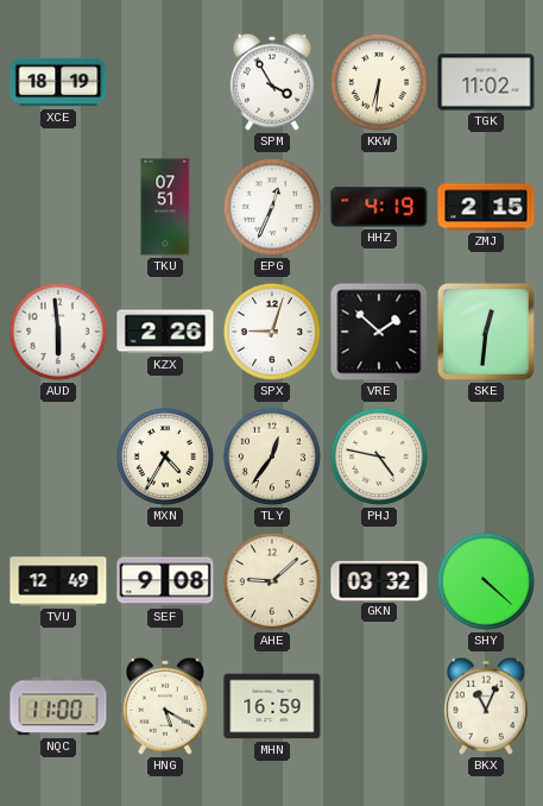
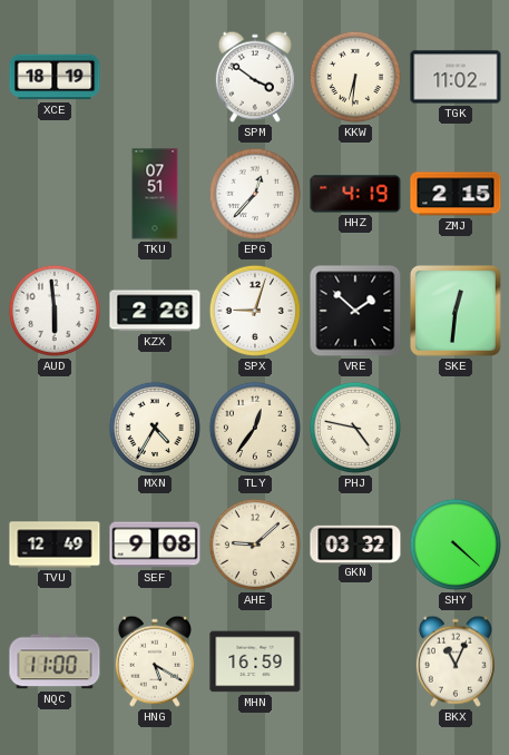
SPM: 3:55 -> 3:51 (255, 77)
EPG: 12:34 -> 12:37 (255, 194)
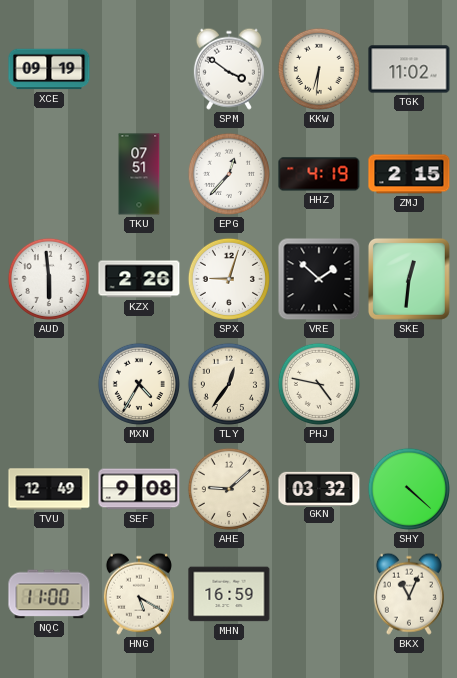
XCE: 18:19 -> 09:19 (49, 69)
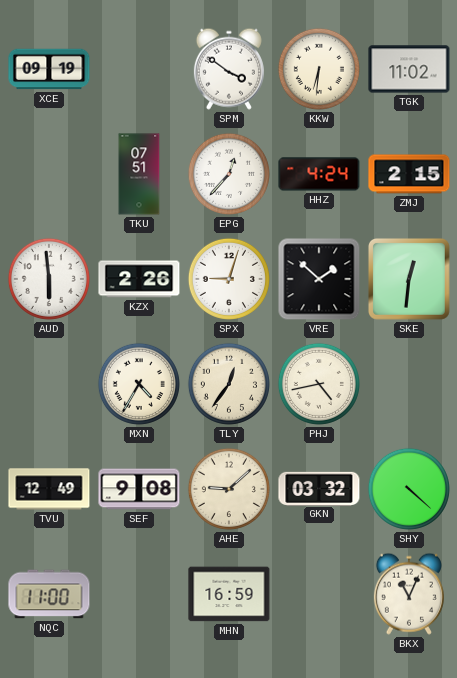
HHZ: 4:19 -> 4:24 (319, 174)
PHJ: 4:47 -> 4:43 (319, 384)
HNG: 5:20 -> none (139, 594)
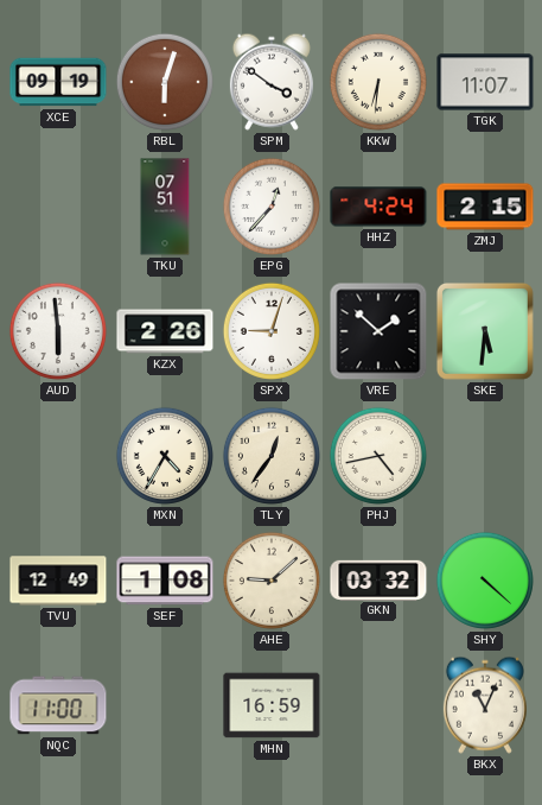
RBL: none -> 6:03 (165, 82)
TGK: 11:02 -> 11:07 (485, 82)
SKE: 12:31 -> 5:31 (485, 332)
SEF: 9:08 -> 1:08 (165, 581)
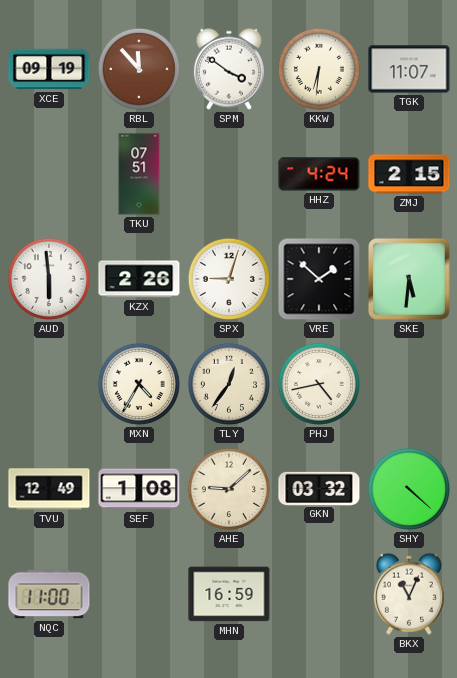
RBL: 6:03 -> 11:53 (139, 69)
EPG: 12:37 -> none (272, 207)
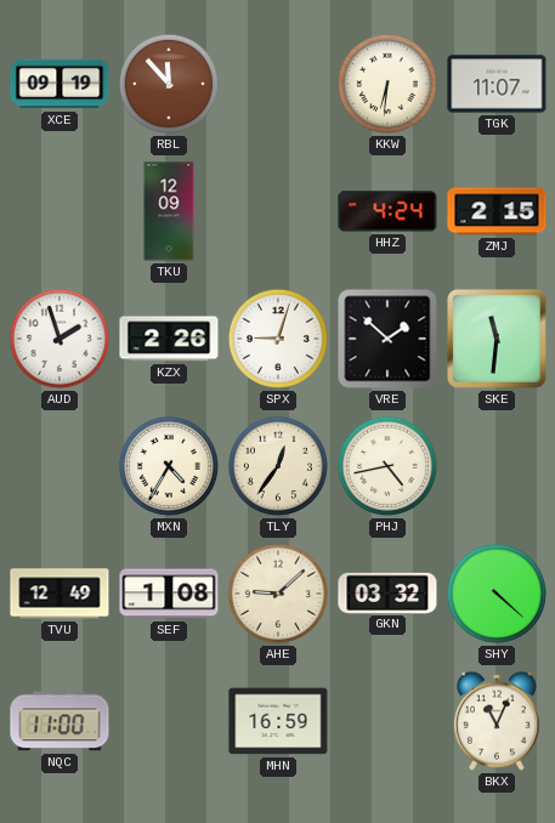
SPM: 3:51 -> none (229, 69)
TKU: 07:51 -> 12:09 (169, 211)
AUD: 5:59 -> 1:57 (60, 339)
SKE: 5:31 -> 11:31 (497, 340)
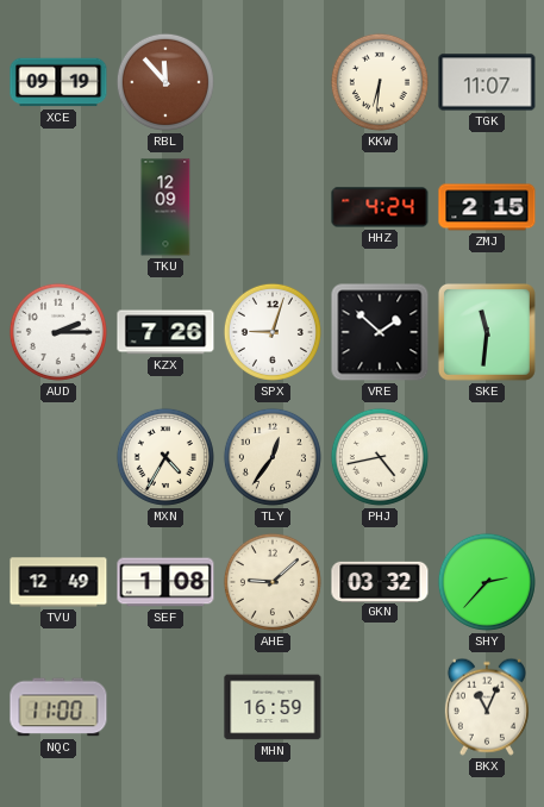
AUD: 1:57 -> 2:15 (58, 332)
KZX: 2:26 -> 7:26 (165, 332)
SHY: 4:22 -> 2:37 (487, 582)
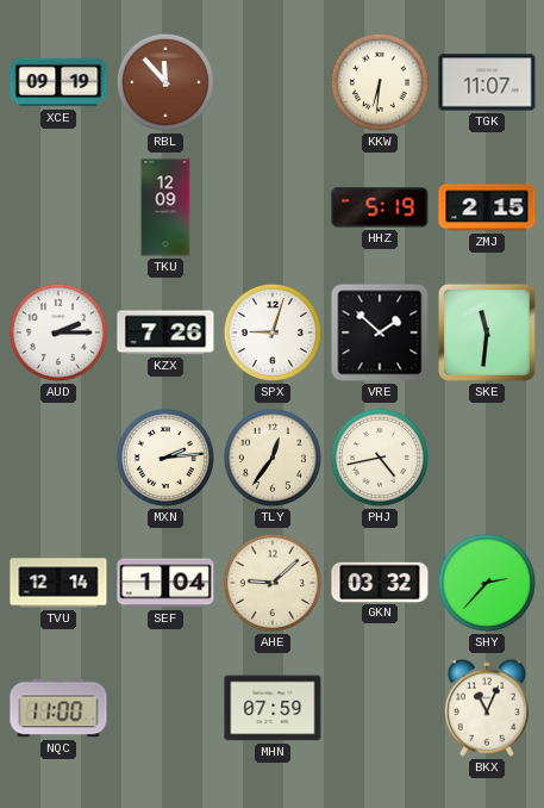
HHZ: 4:24 -> 5:19 (380, 207)
MXN: 4:35 -> 2:14 (165, 458)
TVU: 12:49 -> 12:14 (58, 583)
SEF: 1:08 -> 1:04 (165, 583)
MHN: 16:59 -> 07:59 (273, 708)
